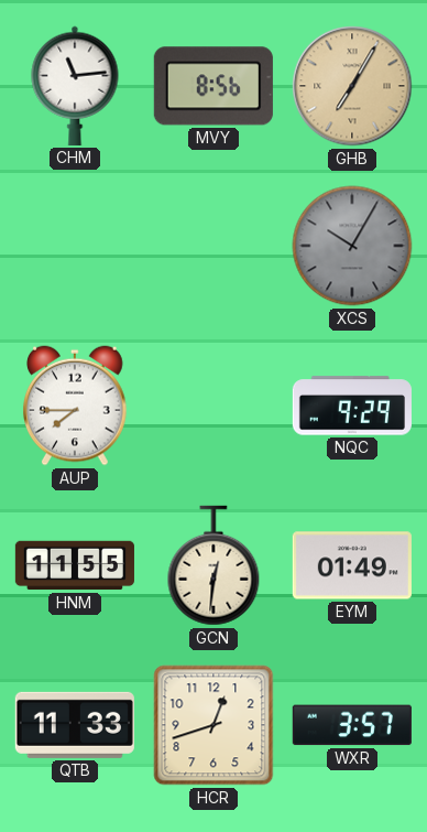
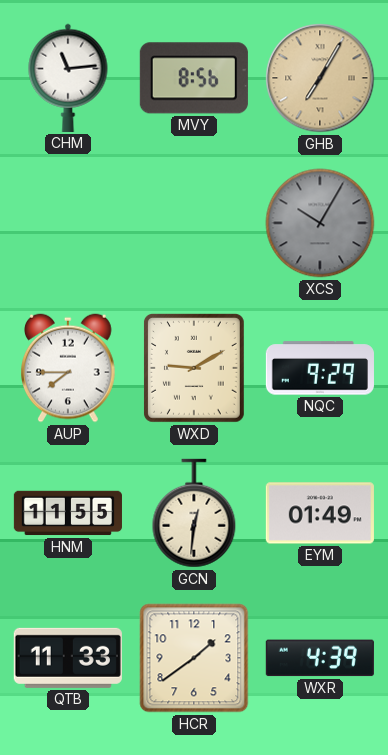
WXD: none -> 9:10 (194, 368)
HCR: 12:42 -> 1:39 (194, 658)
WXR: 3:57 -> 4:39 (320, 658)
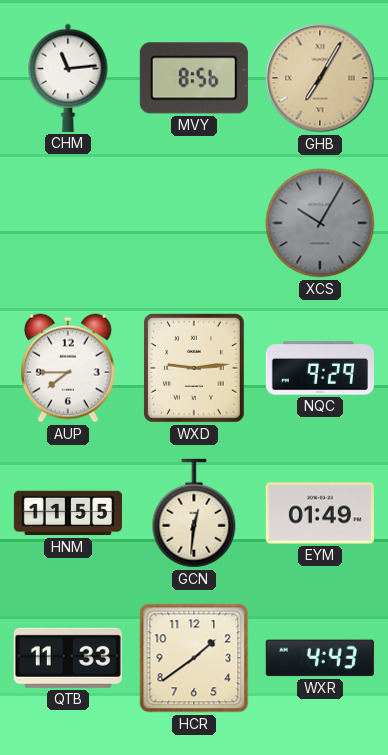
WXD: 9:10 -> 9:14 (194, 368)
WXR: 4:39 -> 4:43 (320, 658)
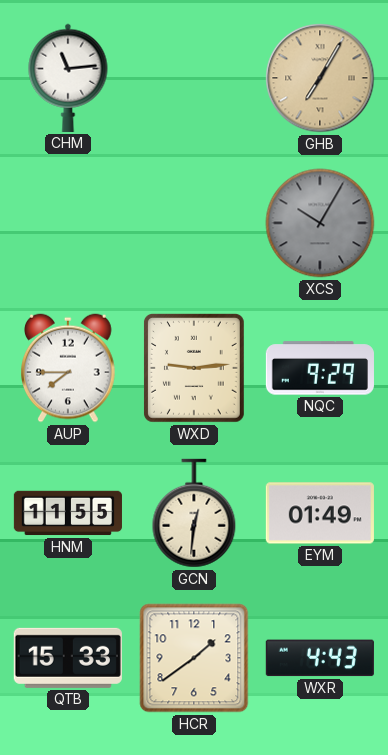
MVY: 8:56 -> none (194, 78)
QTB: 11:33 -> 15:33 (68, 658)
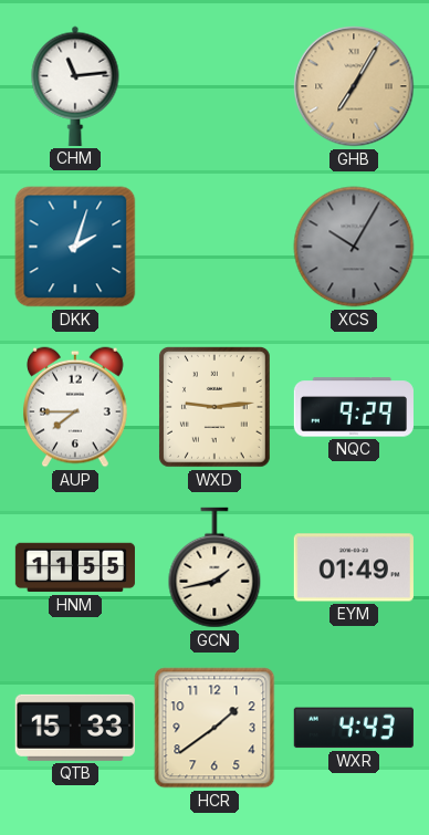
DKK: none -> 2:03 (75, 247)
GCN: 12:31 -> 1:43 (214, 567)
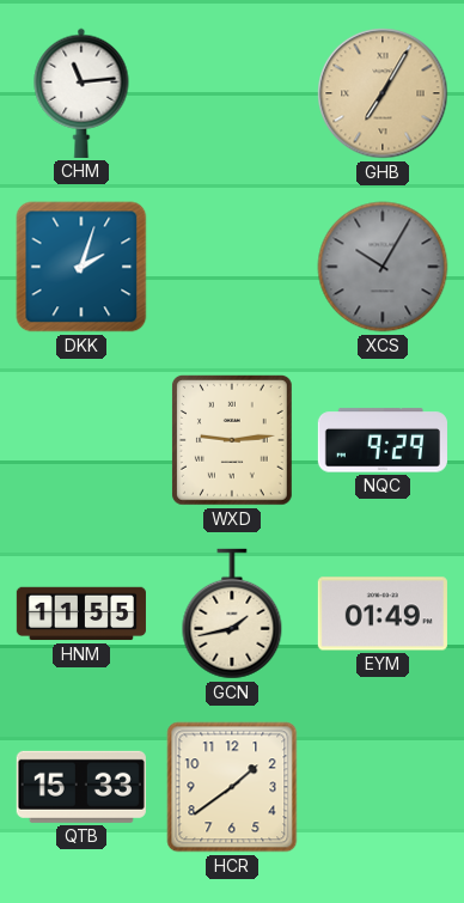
AUP: 7:45 -> none (76, 407)
WXR: 4:43 -> none (354, 728)
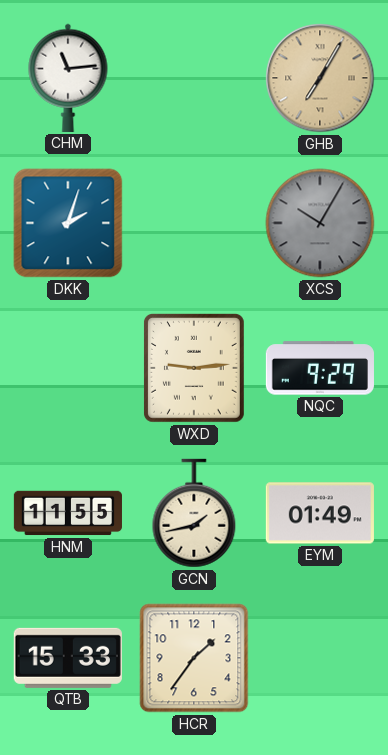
HCR: 1:39 -> 1:36 (194, 658)
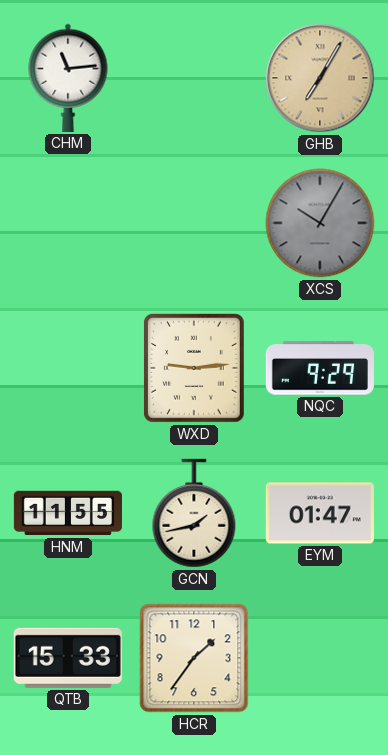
DKK: 2:03 -> none (68, 223)
EYM: 01:49 -> 01:47 (320, 513)
